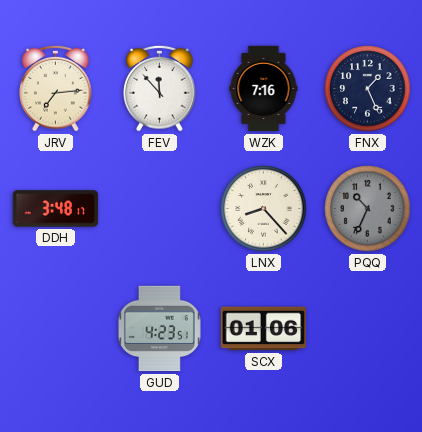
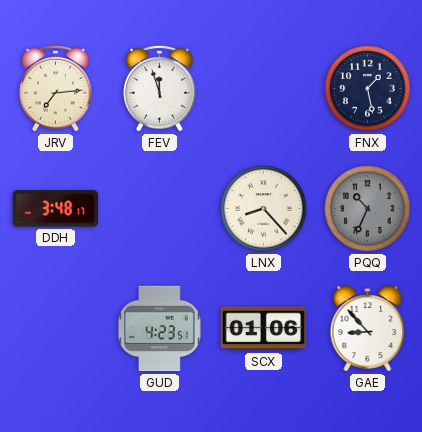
FEV: 11:53 -> 11:57 (160, 88)
WZK: 7:16 -> none (264, 89)
FNX: 1:26 -> 1:28 (368, 89)
GAE: none -> 8:53 (368, 329)
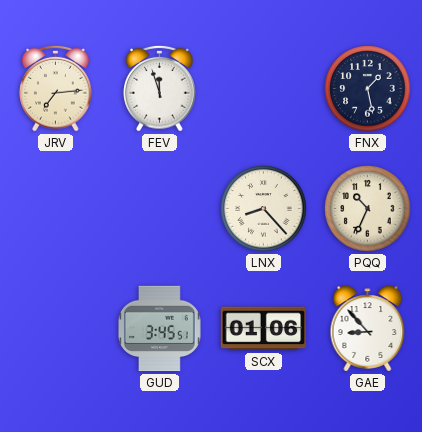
DDH: 3:48 -> none (56, 209)
PQQ dial: grey -> cream (368, 209)
GUD: 4:23 -> 3:45 (159, 329)
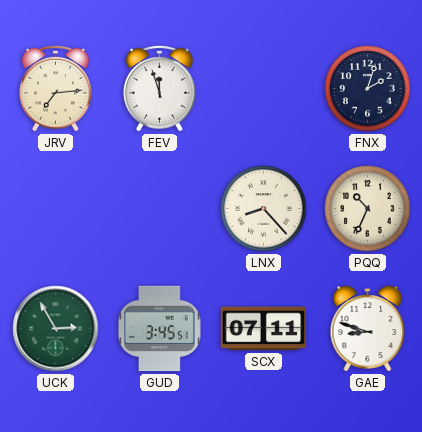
FNX: 1:28 -> 2:03 (368, 89)
UCK: none -> 2:55 (56, 329)
SCX: 01:06 -> 07:11 (264, 329)
GAE: 8:53 -> 8:48 (368, 329)
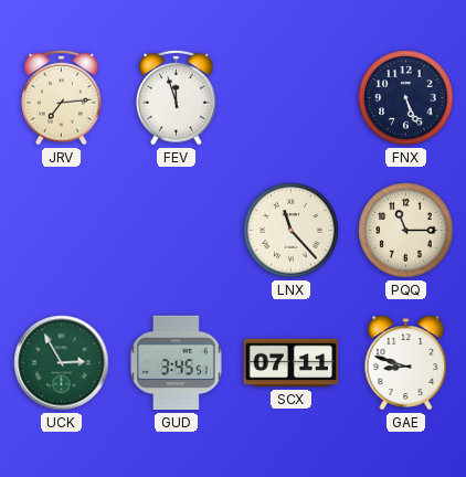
FNX: 2:03 -> 5:26 (406, 98)
LNX: 8:23 -> 11:23 (292, 231)
PQQ: 10:34 -> 11:15 (406, 231)
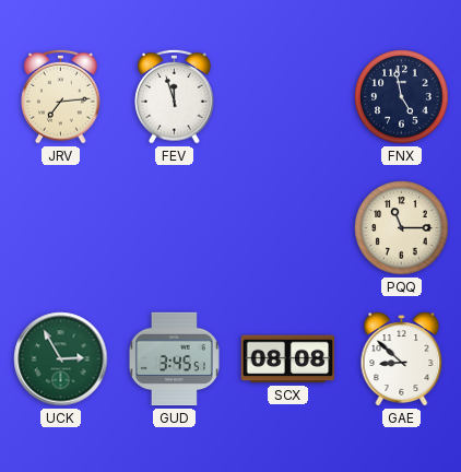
FNX: 5:26 -> 4:58 (402, 97)
LNX: 11:23 -> none (292, 231)
SCX: 07:11 -> 08:08 (288, 359)
GAE: 8:48 -> 8:52 (402, 359)
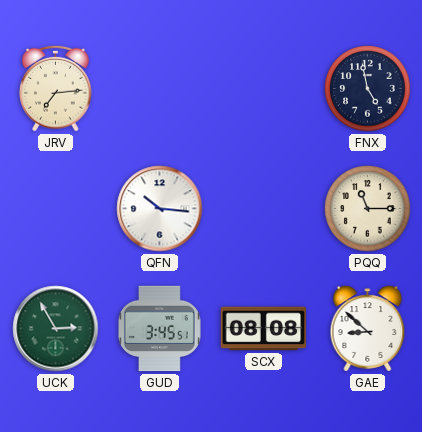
FEV: 11:57 -> none (175, 96)
QFN: none -> 10:16 (160, 209)
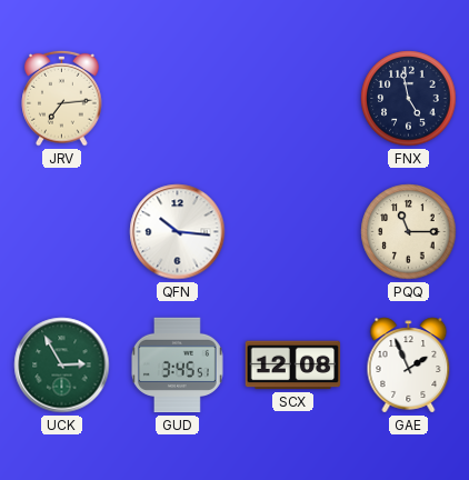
SCX: 08:08 -> 12:08 (293, 366)
GAE: 8:52 -> 1:56 (409, 366)
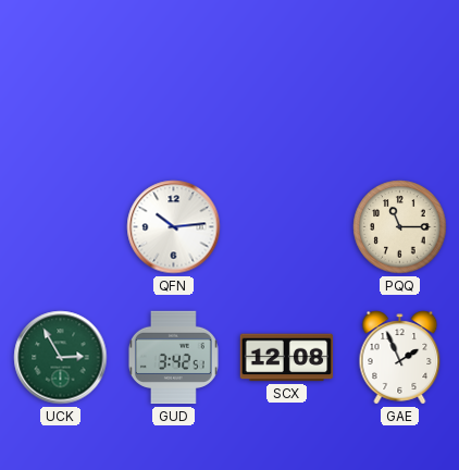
JRV: 7:14 -> none (62, 98)
FNX: 4:58 -> none (409, 99)
QFN: 10:16 -> 10:14 (174, 227)
GUD: 3:45 -> 3:42 (173, 358)
